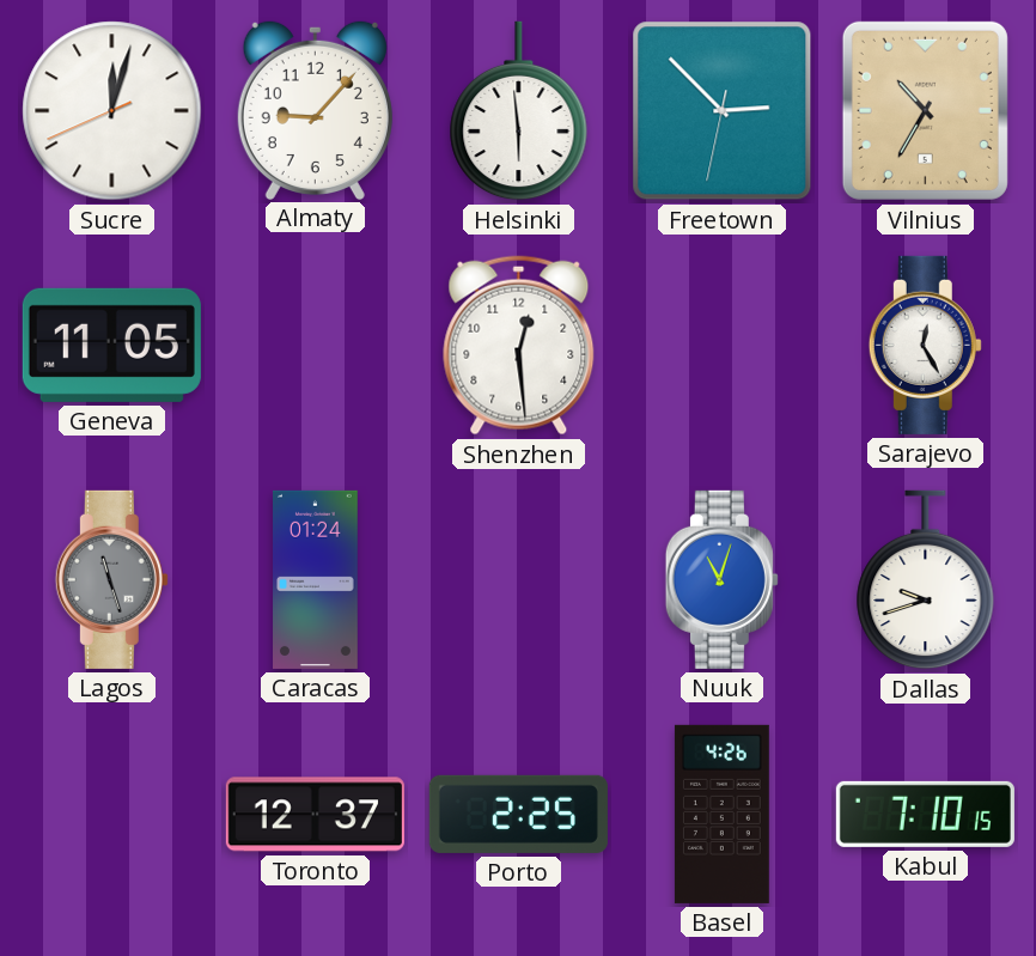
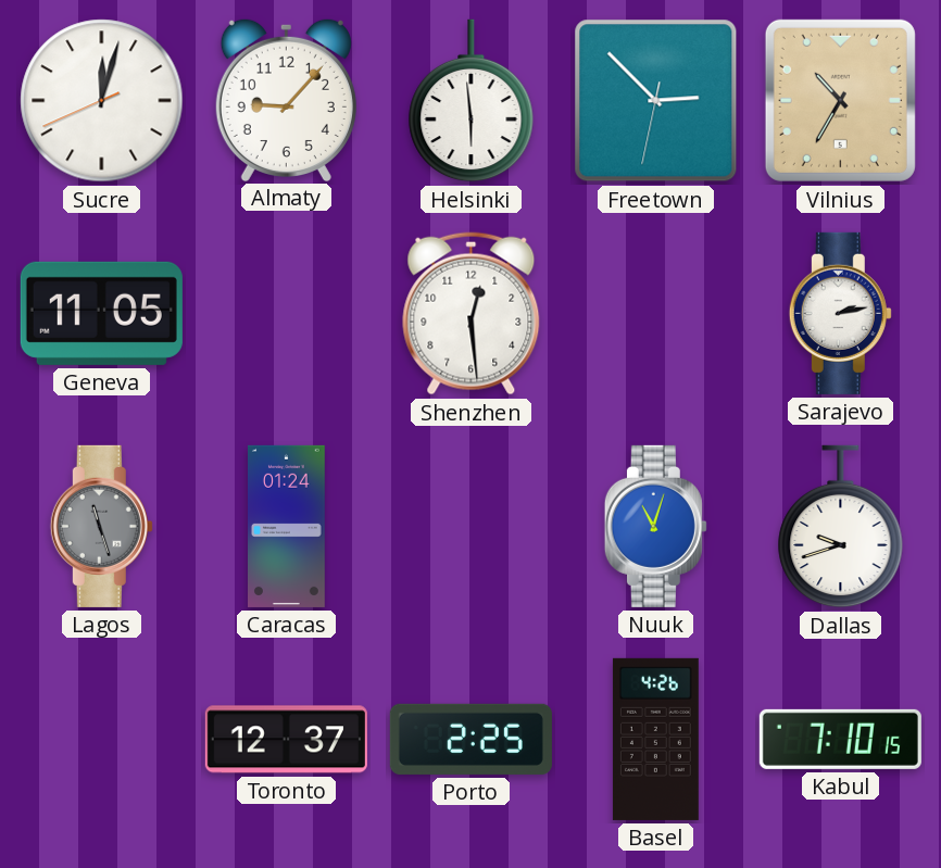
Sarajevo: 12:25 -> 2:13 (840, 313)
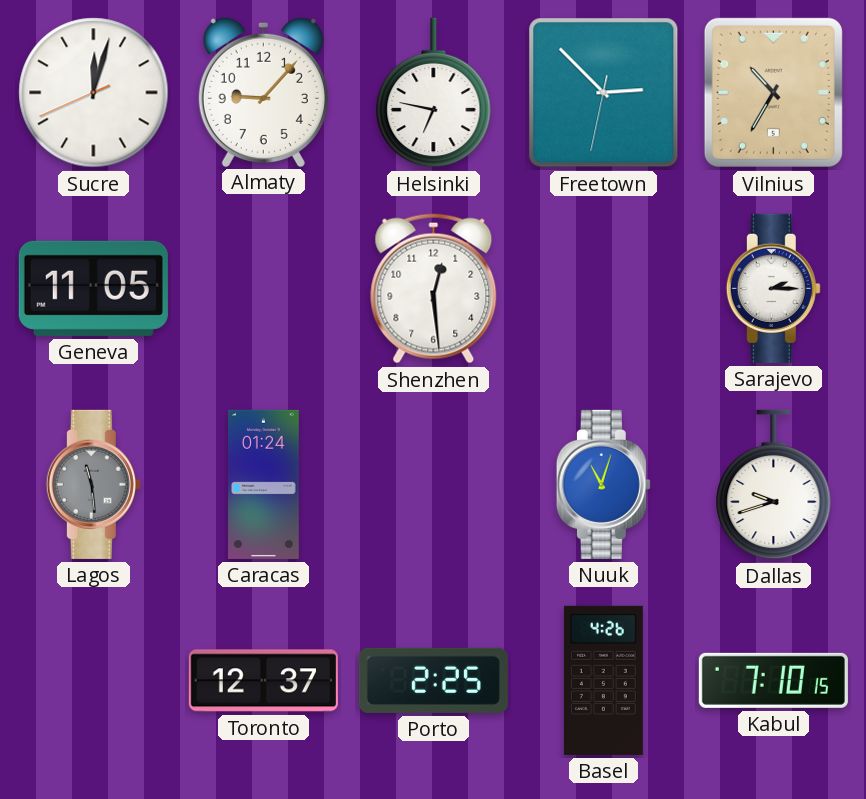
Helsinki: 5:59 -> 6:47 (434, 93)
Sarajevo: 2:13 -> 2:15 (773, 288)
Lagos: 11:27 -> 11:29 (93, 484)
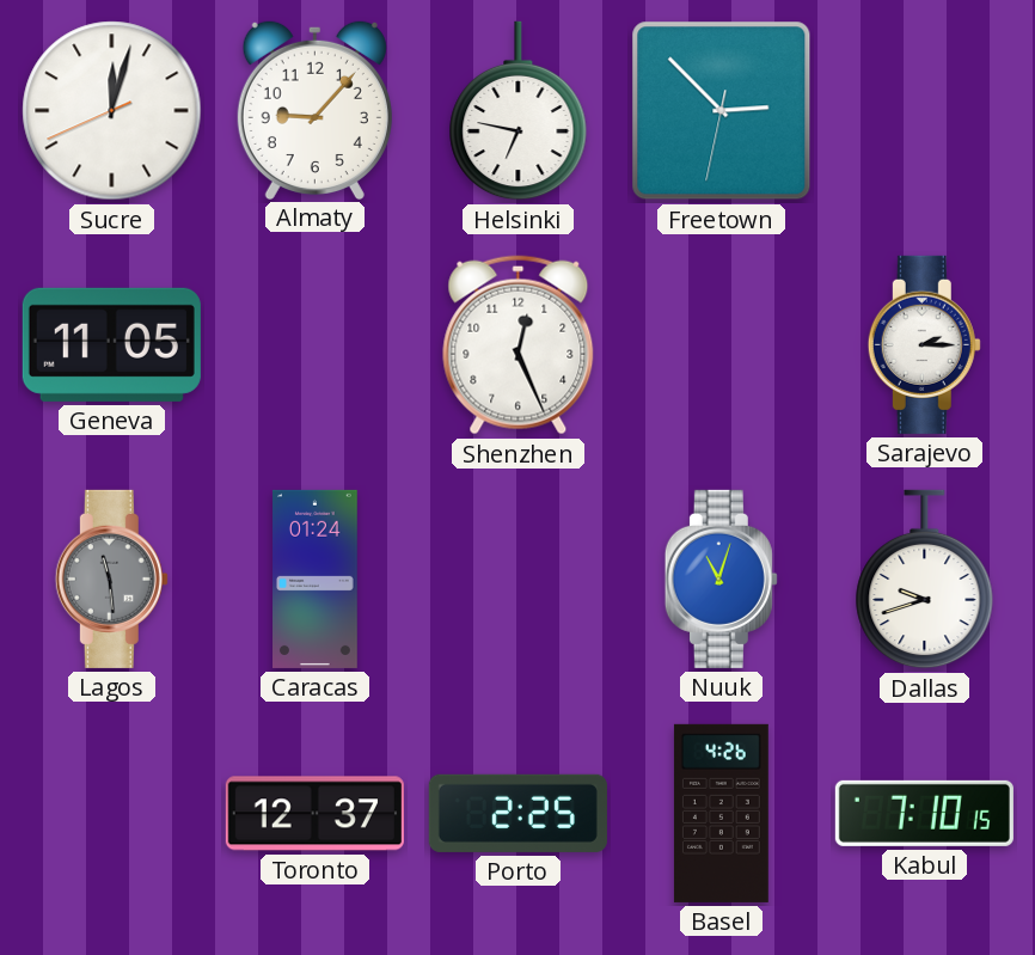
Vilnius: 10:35 -> none (773, 92)
Shenzhen: 12:29 -> 12:26 (519, 345)
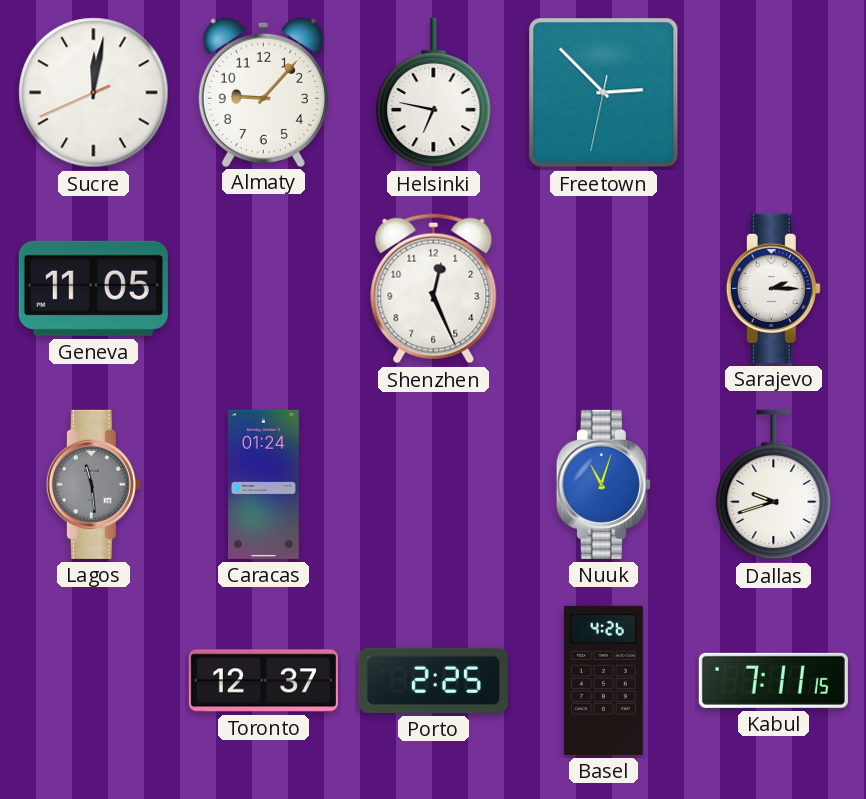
Sucre: 12:02 -> 12:01 (94, 93)
Kabul: 7:10 -> 7:11 (773, 680)
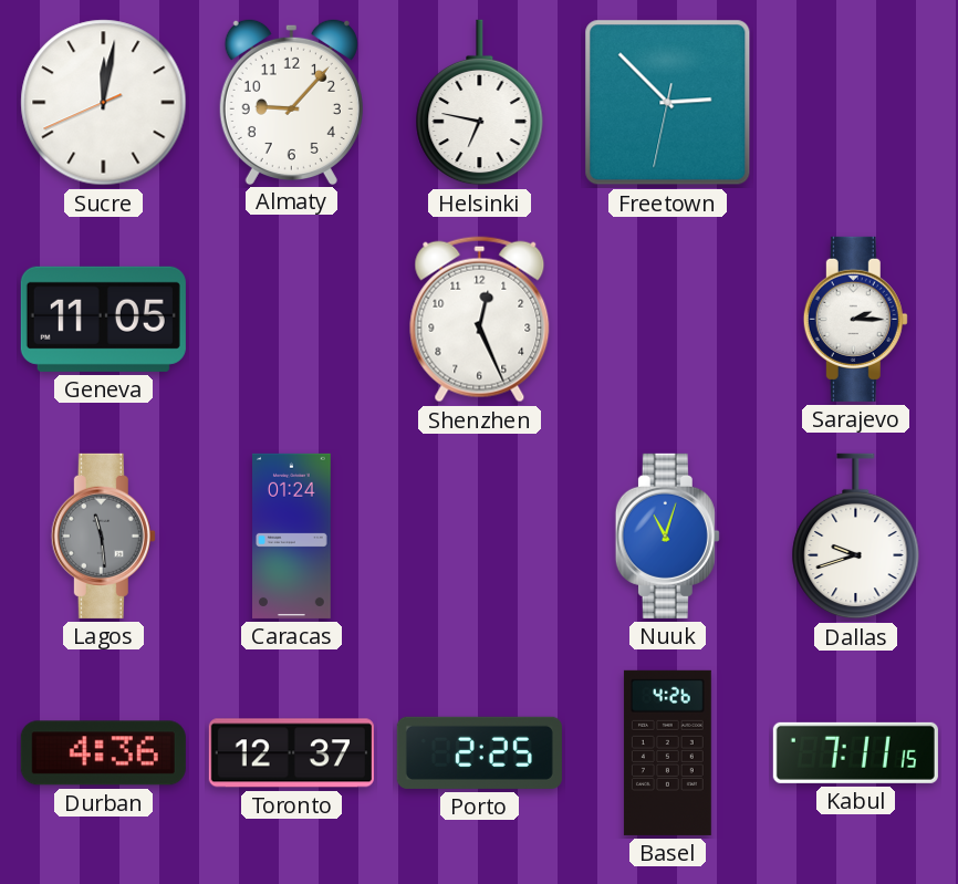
Durban: none -> 4:36 (103, 753)
